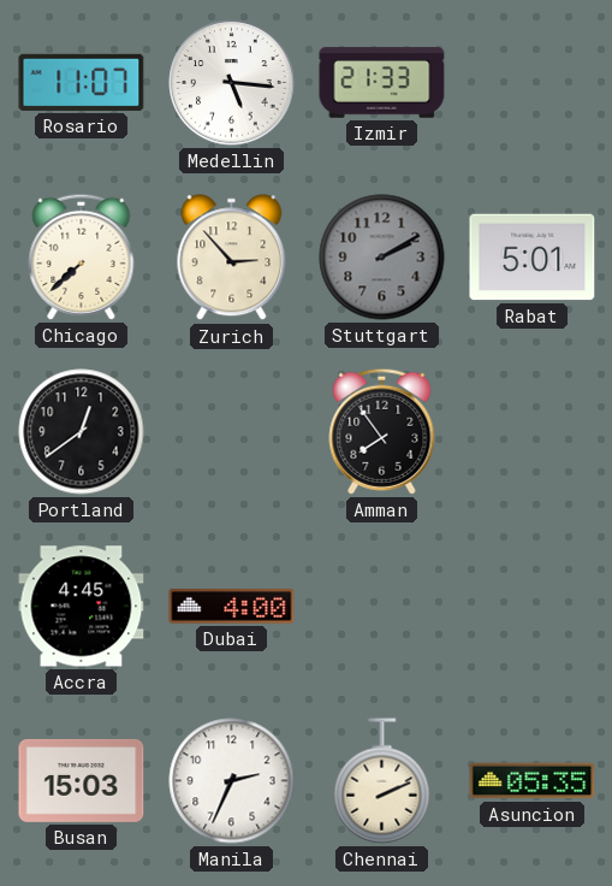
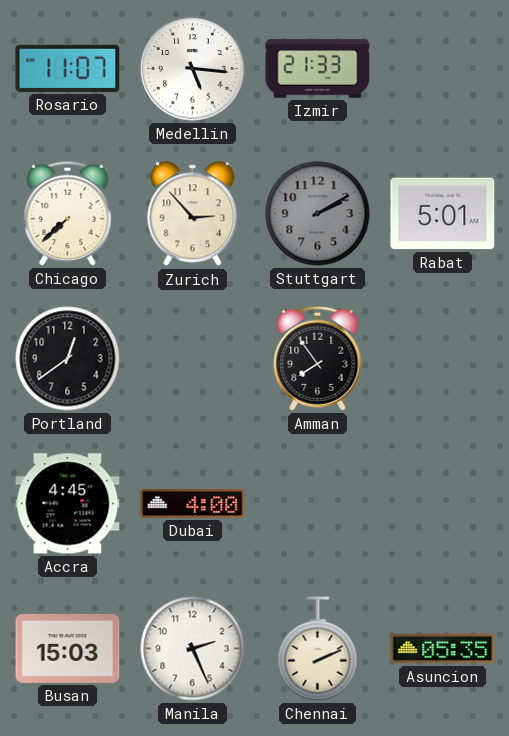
Manila: 2:34 -> 2:26 (193, 649)
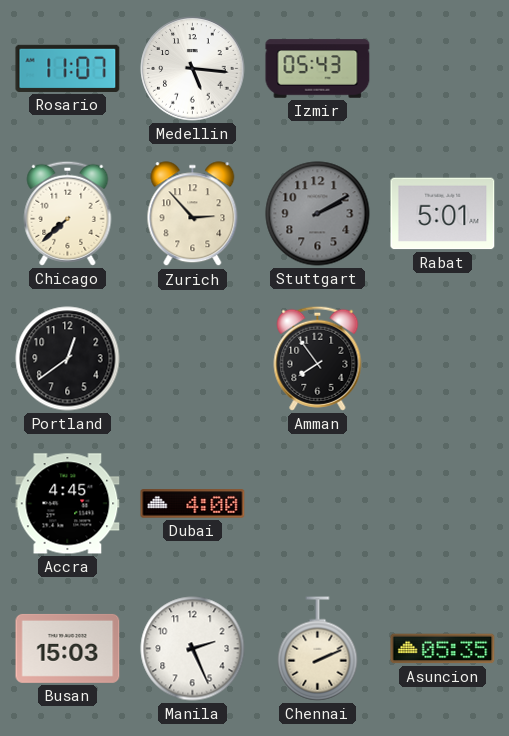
Izmir: 21:33 -> 05:43 (318, 69)
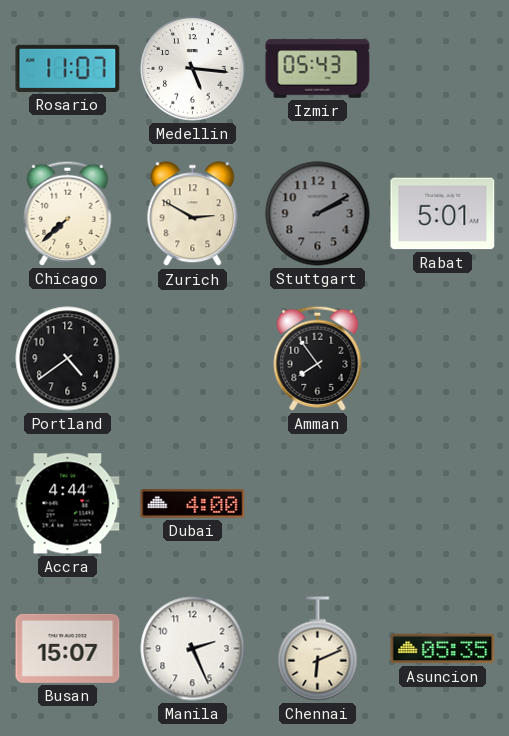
Zurich: 2:53 -> 2:50 (193, 214)
Portland: 12:39 -> 4:39 (68, 359)
Accra: 4:45 -> 4:44 (68, 504)
Busan: 15:03 -> 15:07 (68, 648)
Chennai: 2:11 -> 6:11 (318, 649)
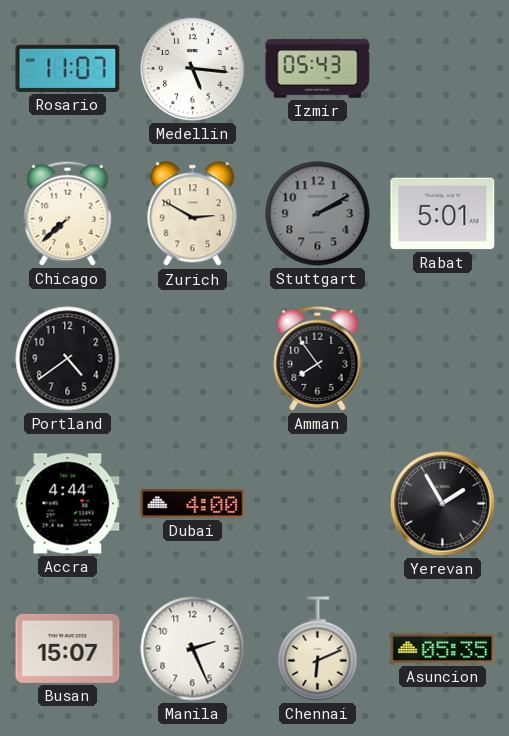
Yerevan: none -> 1:55 (443, 504)
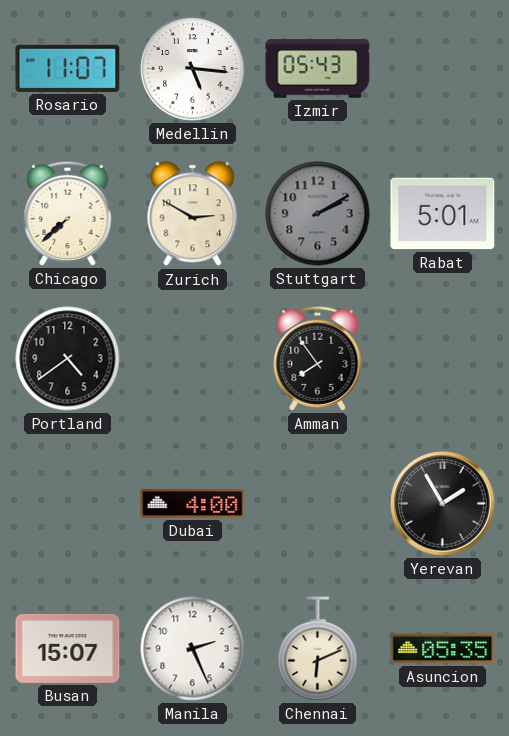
Accra: 4:44 -> none (68, 504)
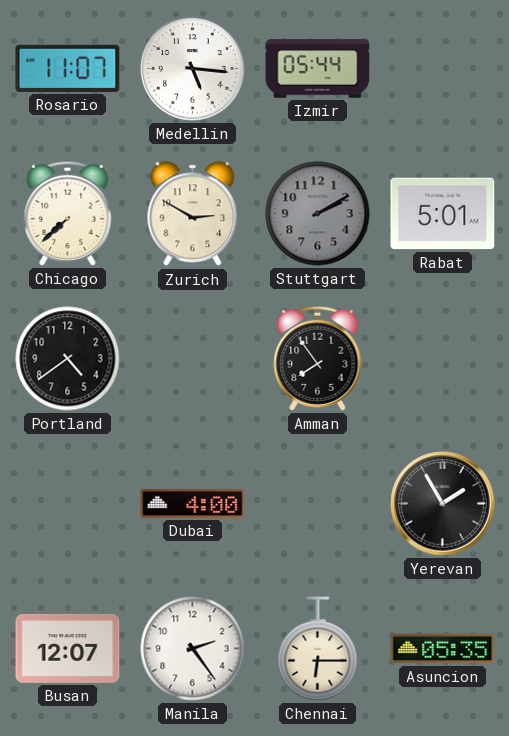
Izmir: 05:43 -> 05:44 (318, 69)
Busan: 15:07 -> 12:07 (68, 648)
Manila: 2:26 -> 2:24 (193, 649)
Chennai: 6:11 -> 6:15 (318, 649)
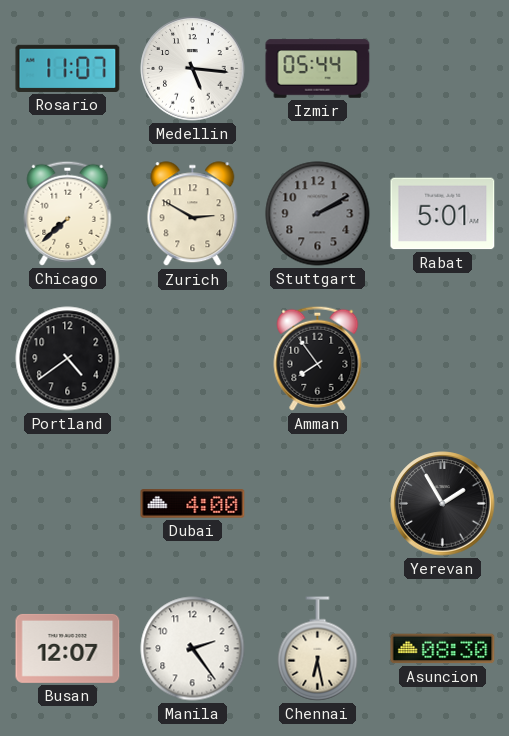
Chennai: 6:15 -> 6:28 (318, 649)
Asuncion: 05:35 -> 08:30 (443, 649)
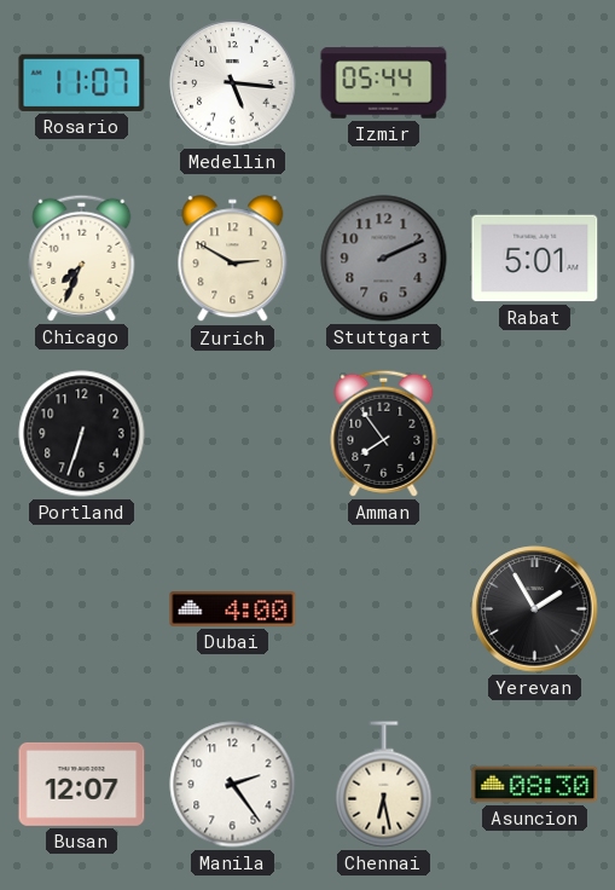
Chicago: 7:38 -> 7:34 (82, 258)
Stuttgart: 2:10 -> 2:11 (384, 259)
Portland: 4:39 -> 6:33 (82, 434)
